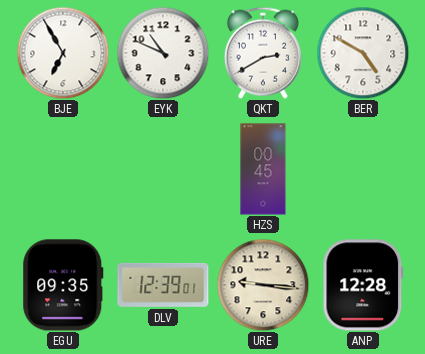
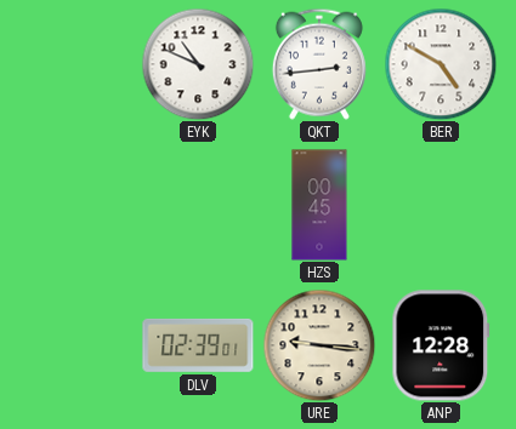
BJE: 6:55 -> none (63, 53)
QKT: 2:40 -> 2:44 (319, 64)
EGU: 09:35 -> none (63, 285)
DLV: 12:39 -> 02:39 (198, 345)
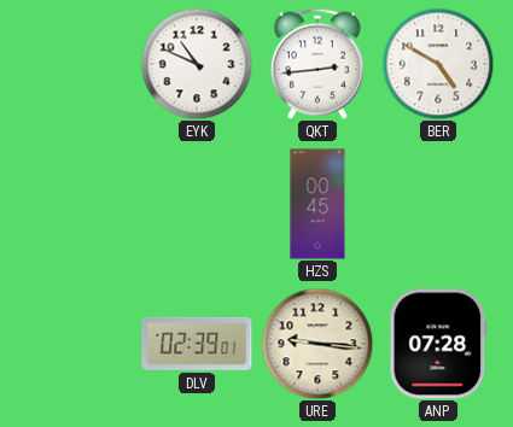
ANP: 12:28 -> 07:28 (438, 344)
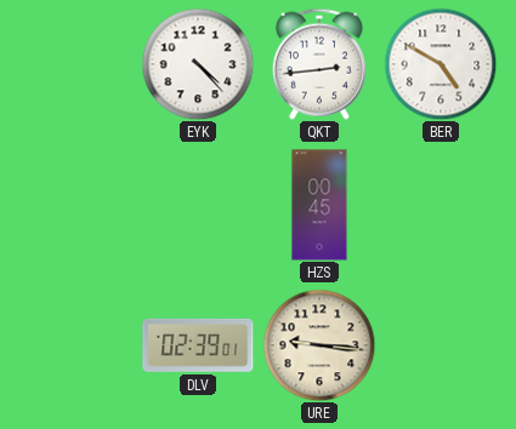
EYK: 10:49 -> 4:23 (198, 64)
ANP: 07:28 -> none (438, 344)
